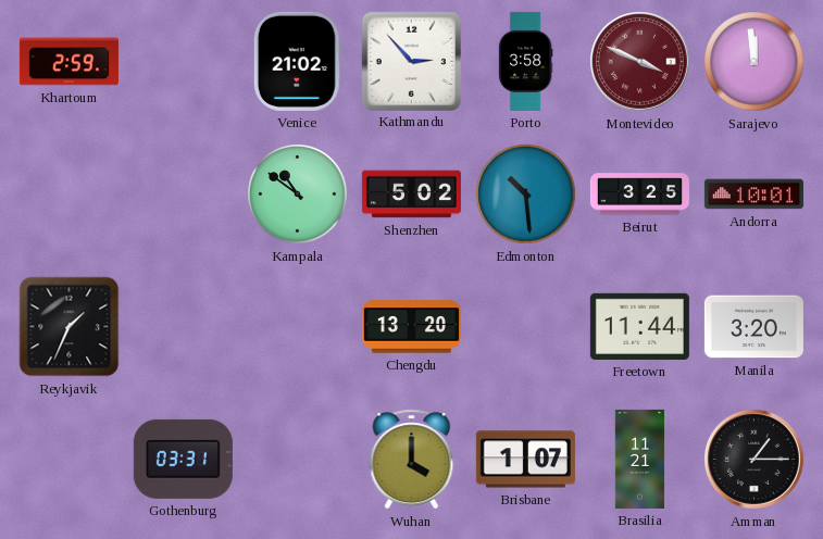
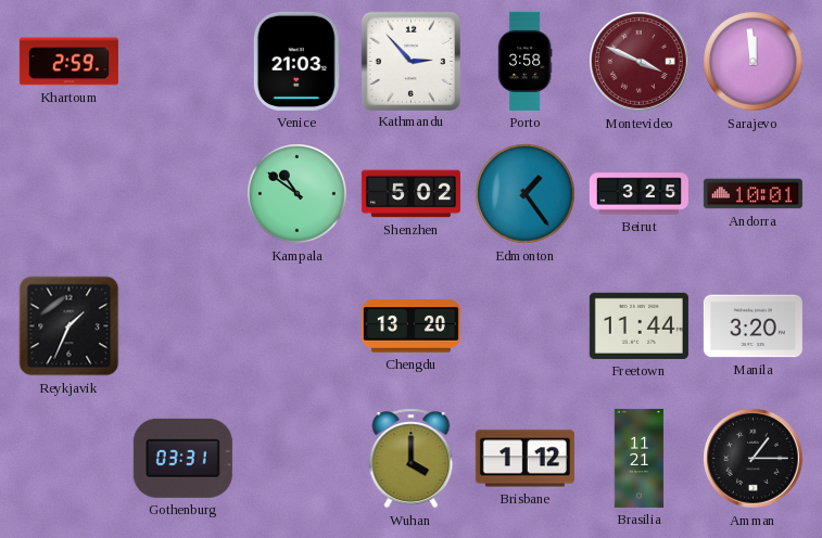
Venice: 21:02 -> 21:03 (296, 61)
Edmonton: 10:29 -> 1:24 (526, 194)
Brisbane: 1:07 -> 1:12 (524, 459)
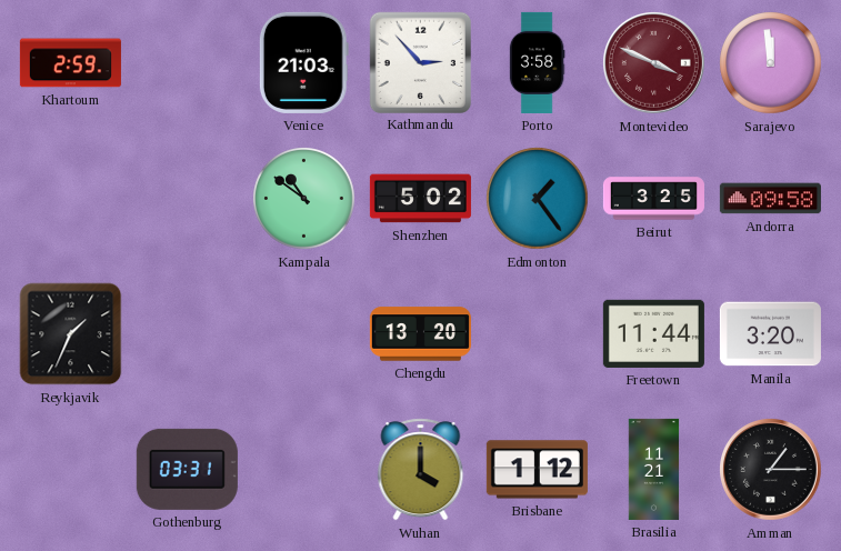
Andorra: 10:01 -> 09:58 (770, 199)
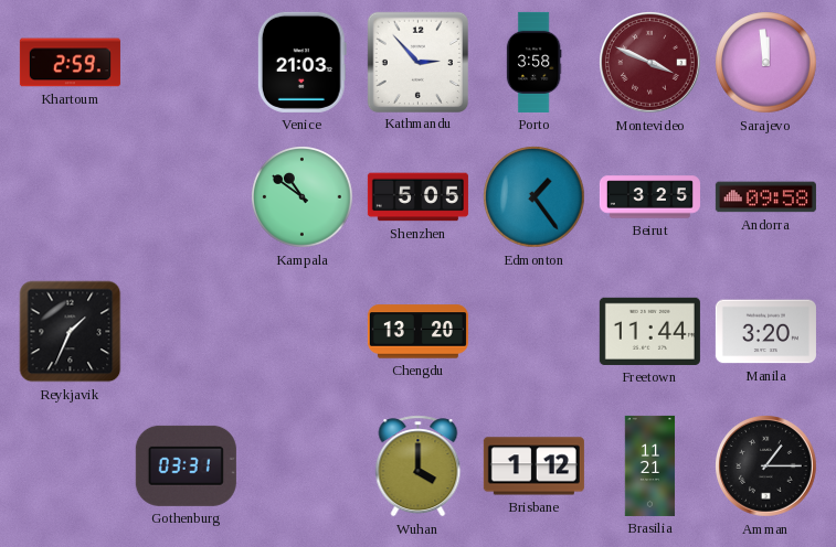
Shenzhen: 5:02 -> 5:05 (417, 197)
